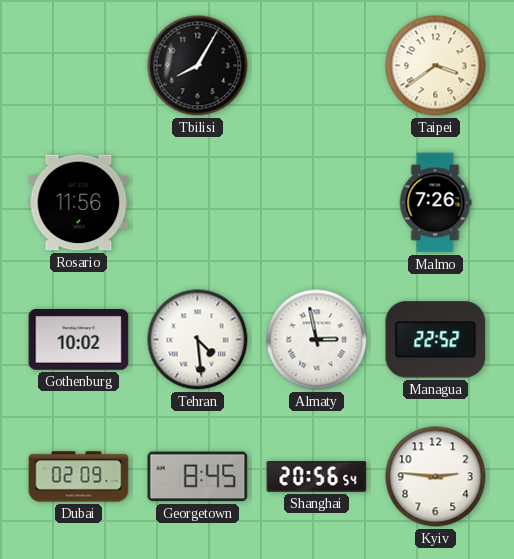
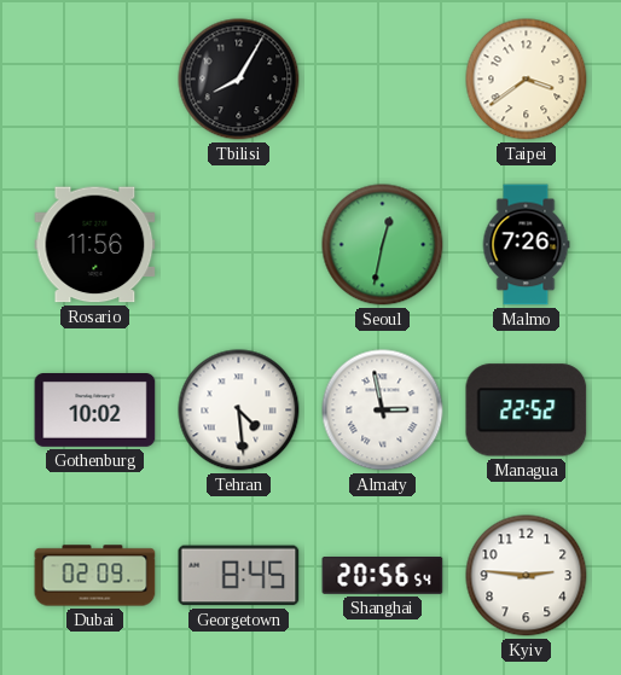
Seoul: none -> 12:32 (383, 245)
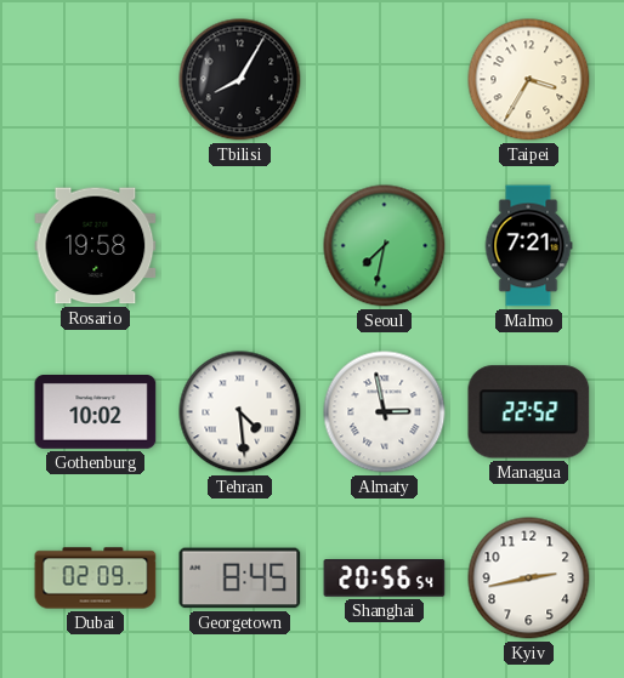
Taipei: 3:39 -> 3:35 (529, 80)
Rosario: 11:56 -> 19:58 (96, 246)
Seoul: 12:32 -> 7:32 (385, 246)
Malmo: 7:26 -> 7:21 (528, 246)
Kyiv: 2:46 -> 2:43 (529, 579)
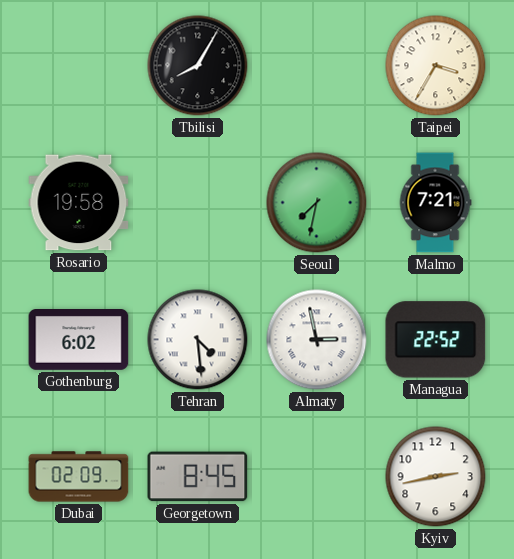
Gothenburg: 10:02 -> 6:02 (79, 340)
Shanghai: 20:56 -> none (385, 579)
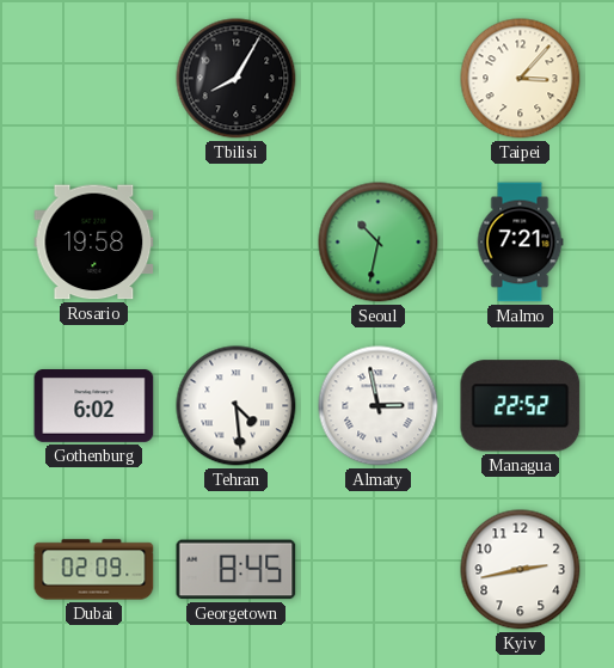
Taipei: 3:35 -> 3:07 (521, 79)
Seoul: 7:32 -> 10:32 (379, 243)
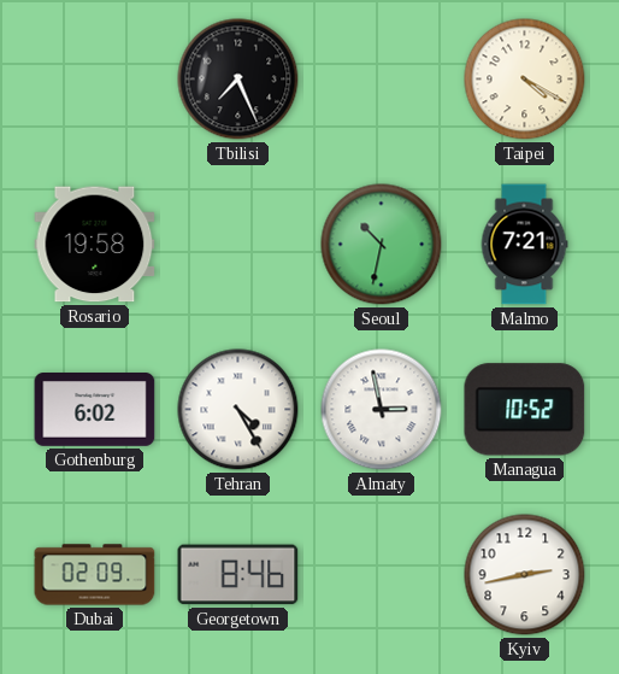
Tbilisi: 8:05 -> 7:26 (238, 80)
Taipei: 3:07 -> 4:20 (525, 80)
Tehran: 4:29 -> 4:25 (238, 410)
Managua: 22:52 -> 10:52 (525, 410)
Georgetown: 8:45 -> 8:46 (238, 575)
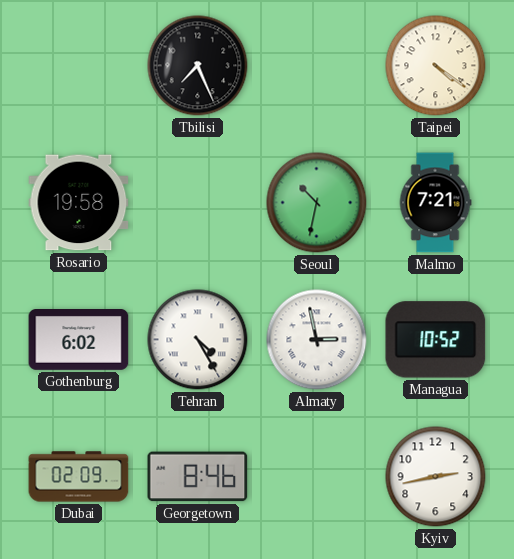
Taipei: 4:20 -> 4:21 (436, 66)
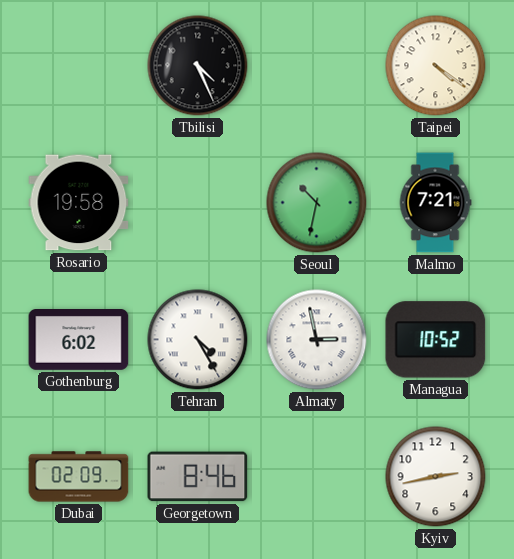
Tbilisi: 7:26 -> 4:26 (198, 66)
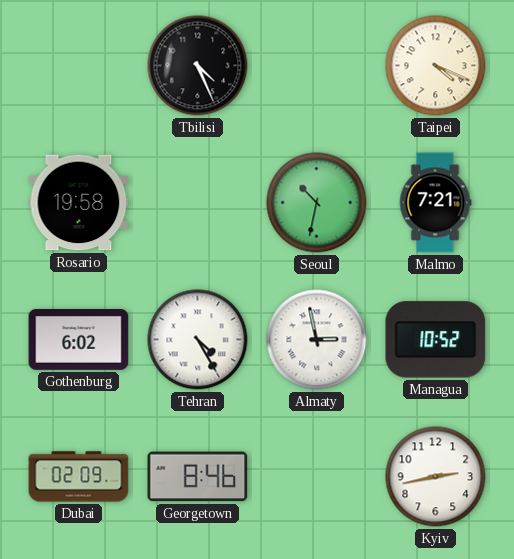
Taipei: 4:21 -> 4:19 (436, 66)
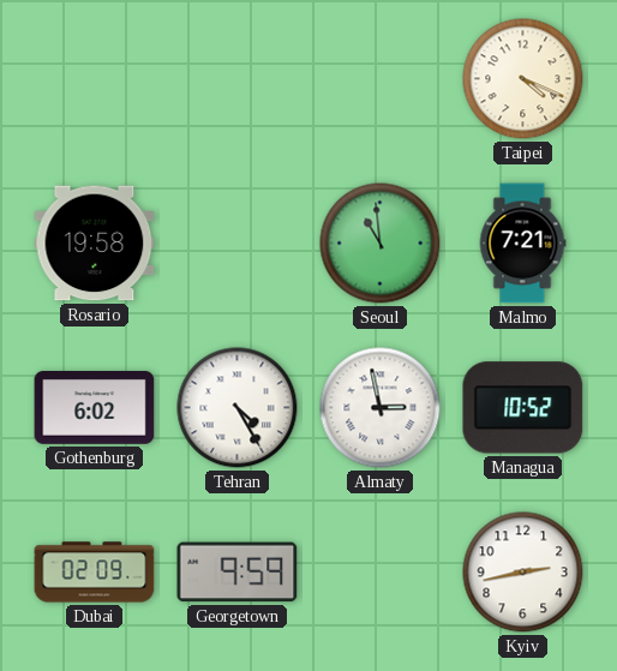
Tbilisi: 4:26 -> none (198, 66)
Seoul: 10:32 -> 10:59 (381, 244)
Georgetown: 8:46 -> 9:59 (238, 573)
